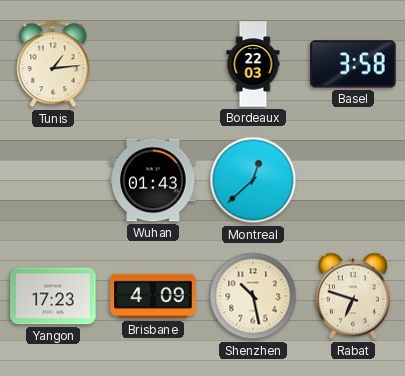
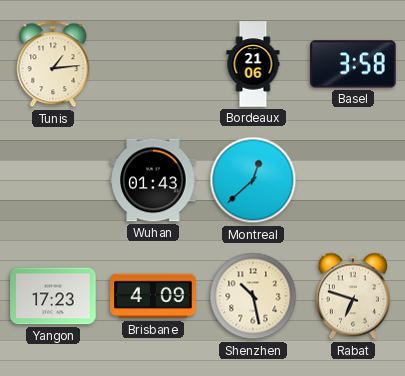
Bordeaux: 22:03 -> 21:06 (253, 64)
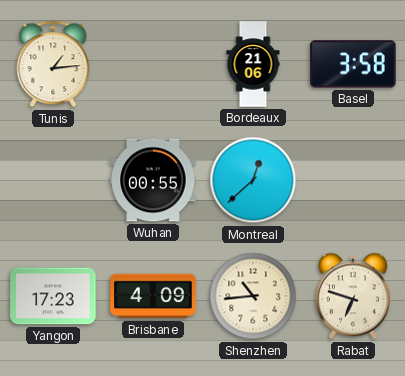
Wuhan: 01:43 -> 00:55 (153, 180)
Shenzhen: 10:28 -> 10:44 (253, 296)
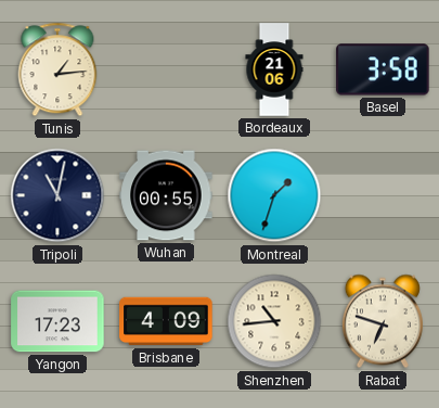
Tripoli: none -> 11:02 (57, 195)
Montreal: 12:38 -> 1:33 (274, 195)
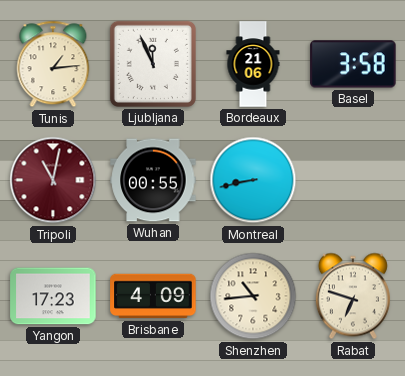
Ljubljana: none -> 11:56 (153, 64)
Tripoli dial: navy -> burgundy (53, 180)
Montreal: 1:33 -> 8:43 (253, 180)
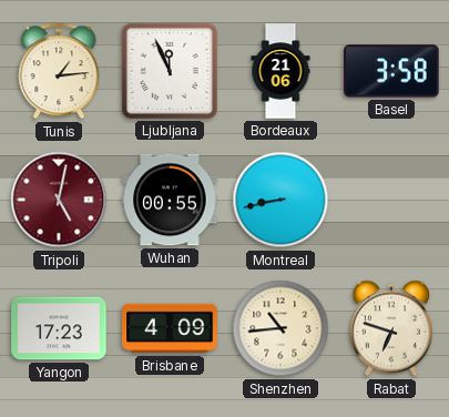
Tripoli: 11:02 -> 5:02 (59, 200)
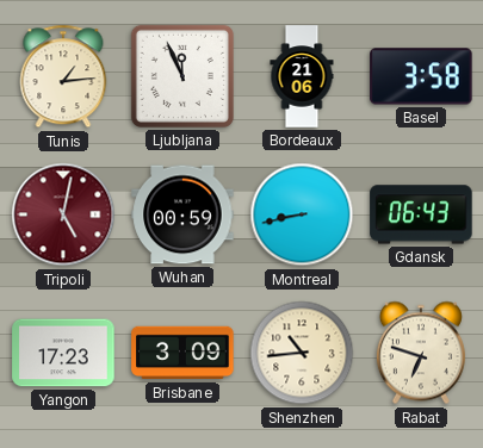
Wuhan: 00:55 -> 00:59 (182, 214)
Gdansk: none -> 06:43 (421, 214)
Brisbane: 4:09 -> 3:09 (182, 353)
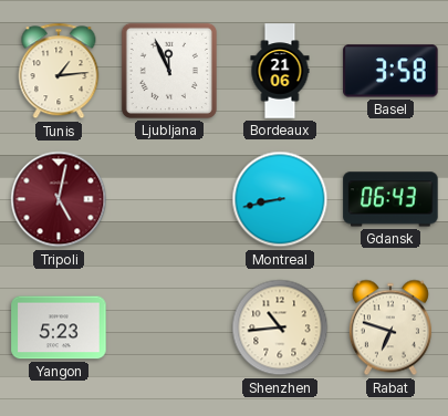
Wuhan: 00:59 -> none (182, 214)
Yangon: 17:23 -> 5:23 (59, 327)
Brisbane: 3:09 -> none (182, 353)
